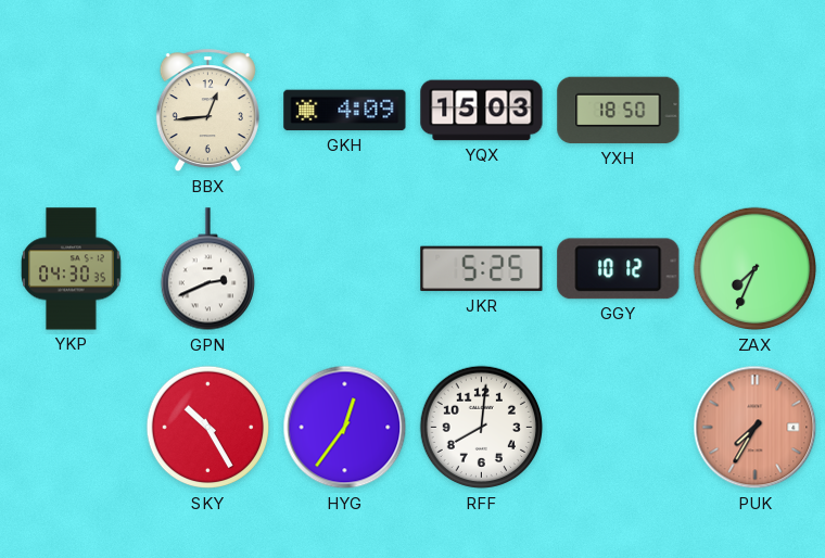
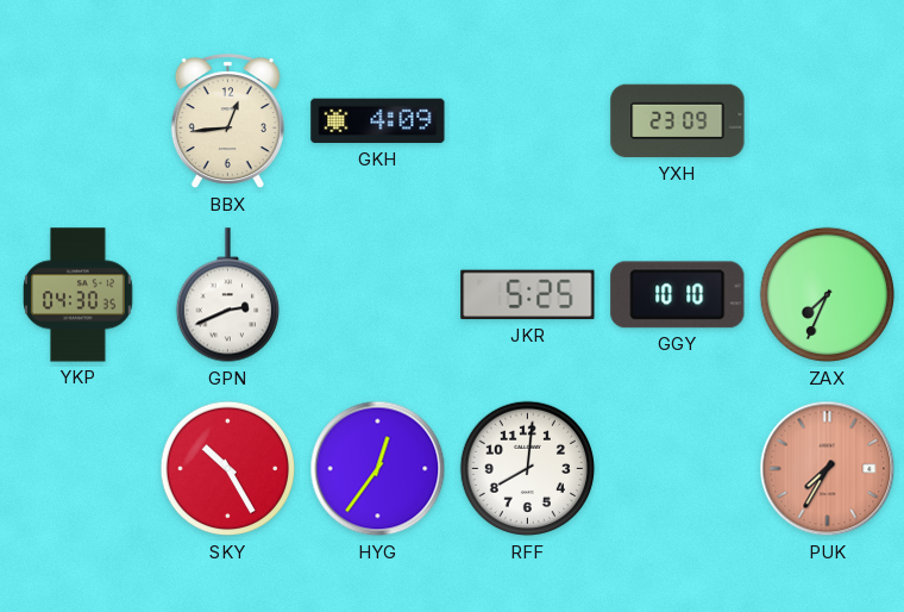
YQX: 15:03 -> none (482, 111)
YXH: 18:50 -> 23:09 (678, 121)
GGY: 10:12 -> 10:10 (678, 295)
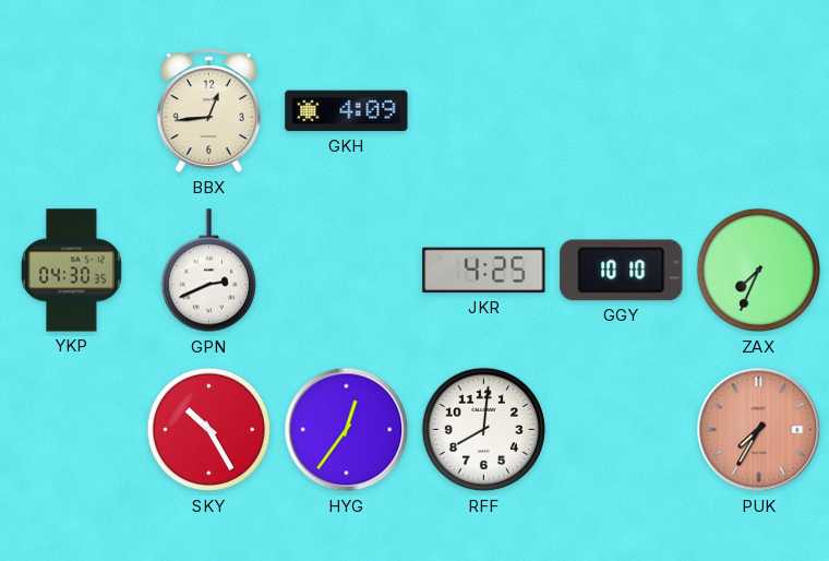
YXH: 23:09 -> none (678, 121)
JKR: 5:25 -> 4:25 (484, 271)
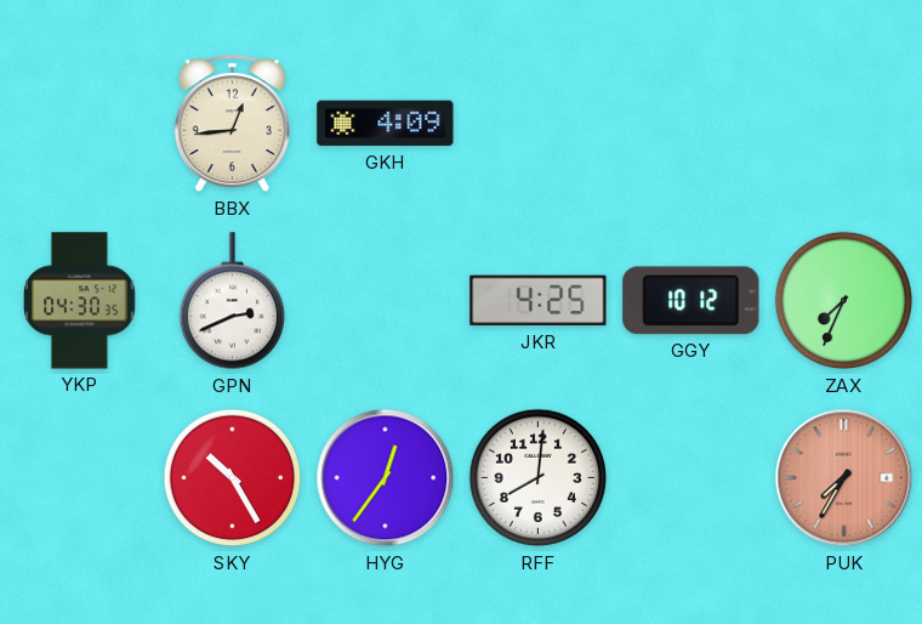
GGY: 10:10 -> 10:12 (692, 301)
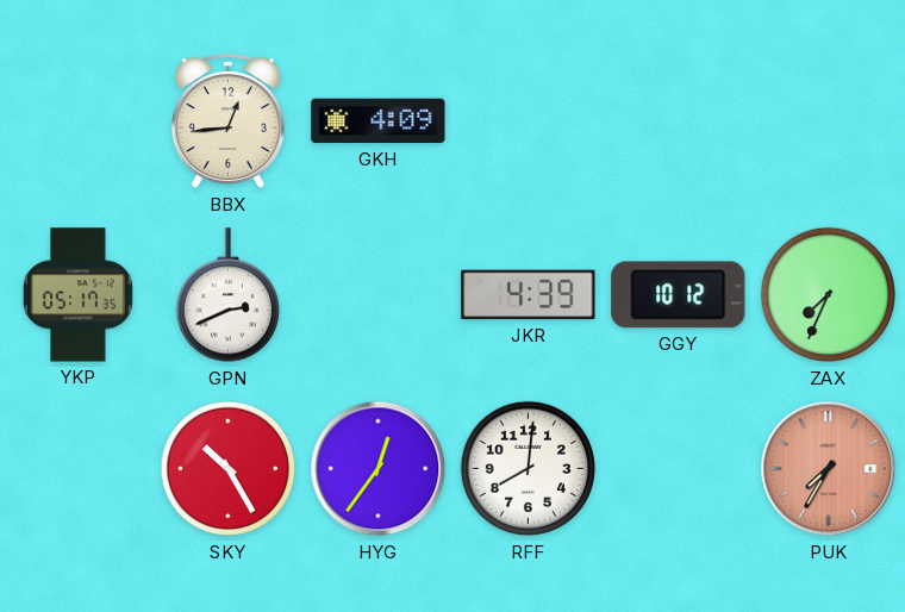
YKP: 04:30 -> 05:17 (79, 295)
JKR: 4:25 -> 4:39 (529, 295)
